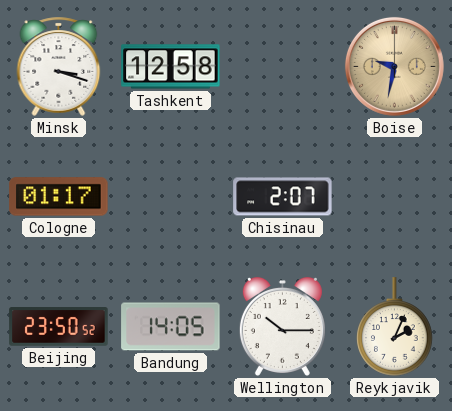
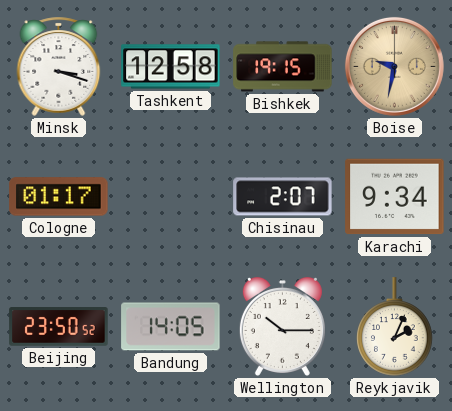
Bishkek: none -> 19:15 (283, 67)
Karachi: none -> 9:34 (395, 197)
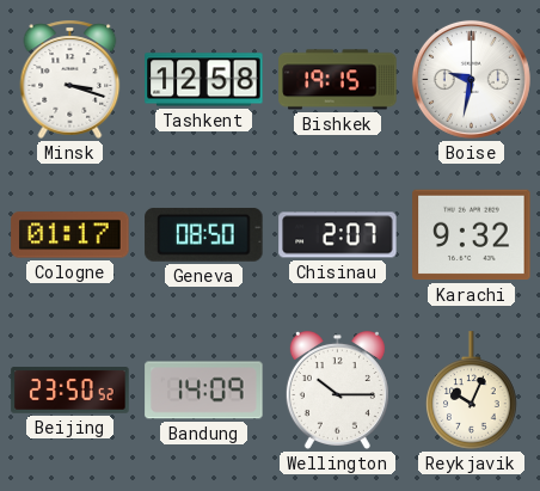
Boise dial: champagne -> white (471, 79)
Geneva: none -> 08:50 (204, 235)
Karachi: 9:34 -> 9:32 (472, 235)
Bandung: 14:05 -> 14:09 (204, 391)
Reykjavik: 2:04 -> 10:04 (472, 391)
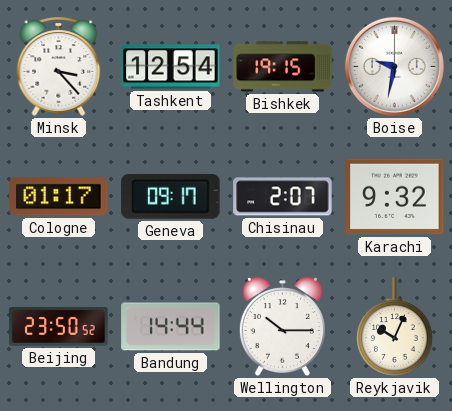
Minsk: 3:18 -> 3:23 (59, 66)
Tashkent: 12:58 -> 12:54 (171, 67)
Geneva: 08:50 -> 09:17 (171, 197)
Bandung: 14:09 -> 14:44 (171, 327)
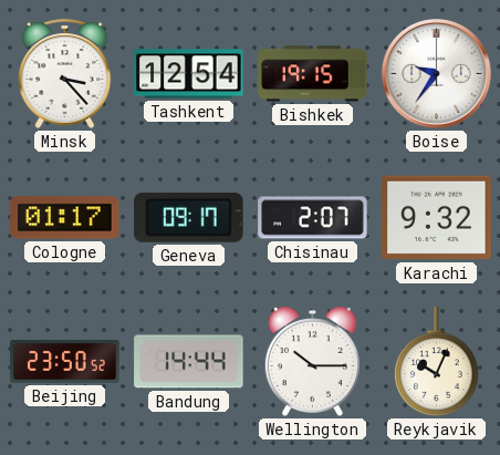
Boise: 9:32 -> 9:36 (436, 73)
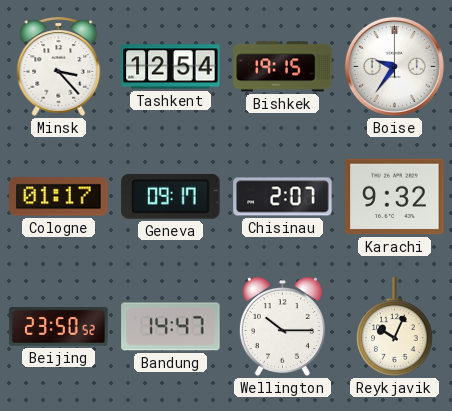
Bandung: 14:44 -> 14:47 (171, 327)
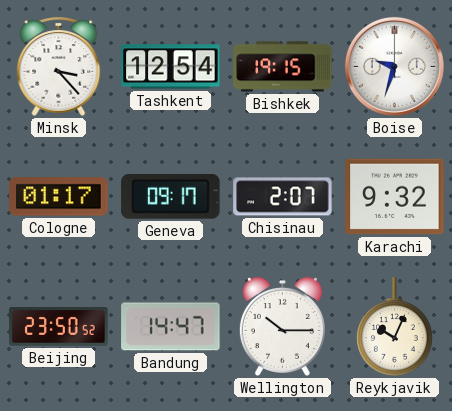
Boise: 9:36 -> 9:33 (394, 66)
